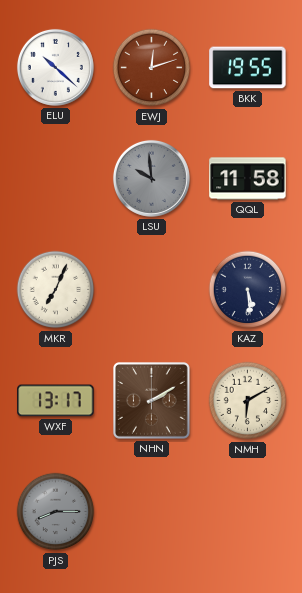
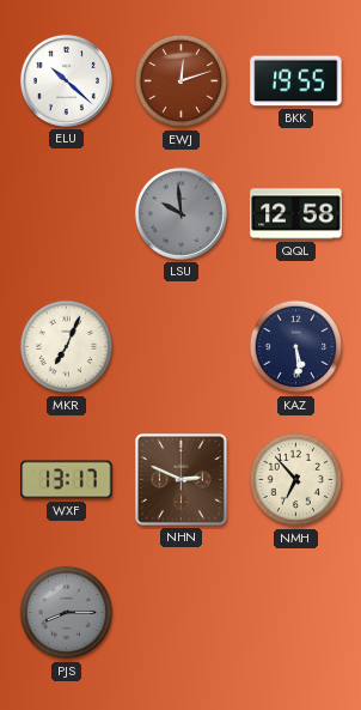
QQL: 11:58 -> 12:58 (296, 214)
NHN: 2:10 -> 2:49 (182, 480)
NMH: 6:10 -> 6:53 (296, 480)
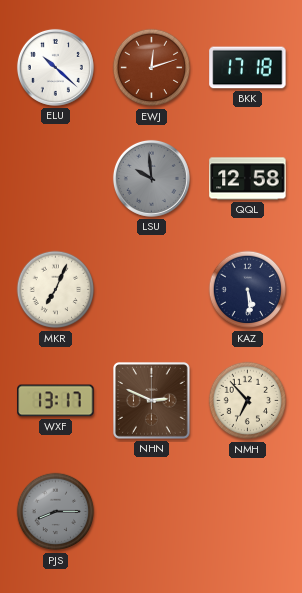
BKK: 19:55 -> 17:18 (248, 68)
